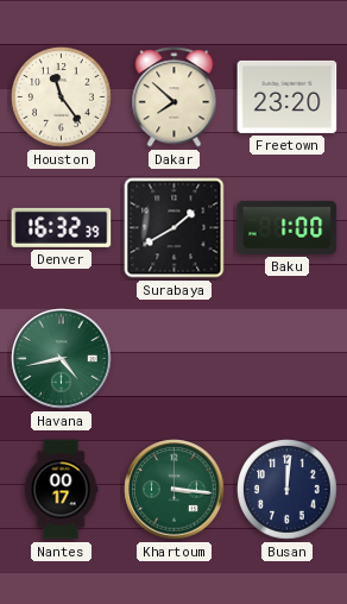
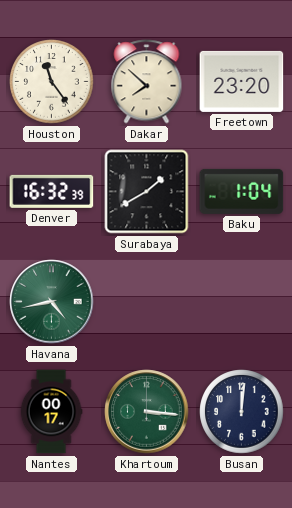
Baku: 1:00 -> 1:04 (242, 191)
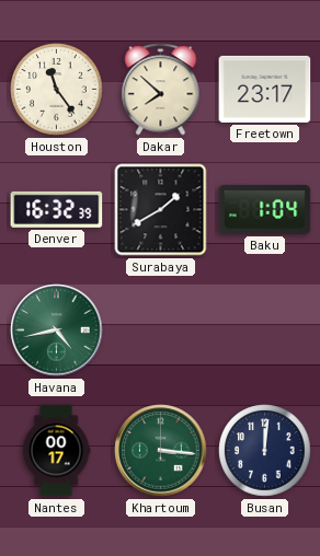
Freetown: 23:20 -> 23:17 (265, 89)
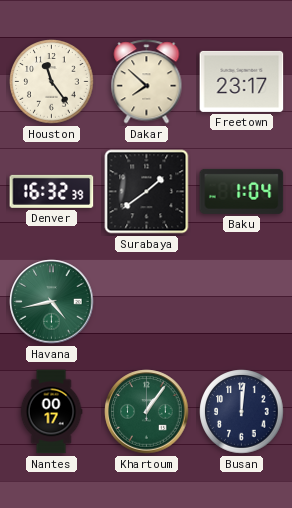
Surabaya: 1:40 -> 1:39 (147, 192)
Khartoum: 3:16 -> 1:06 (147, 412)
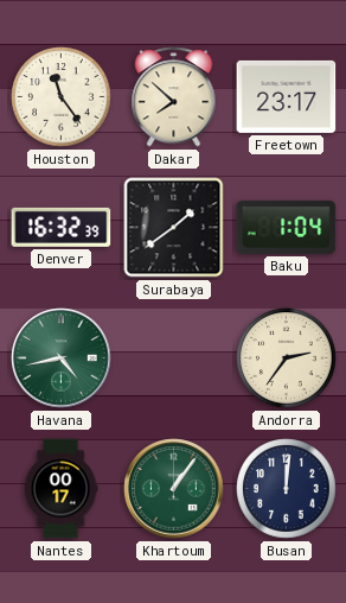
Andorra: none -> 2:36 (287, 358)
